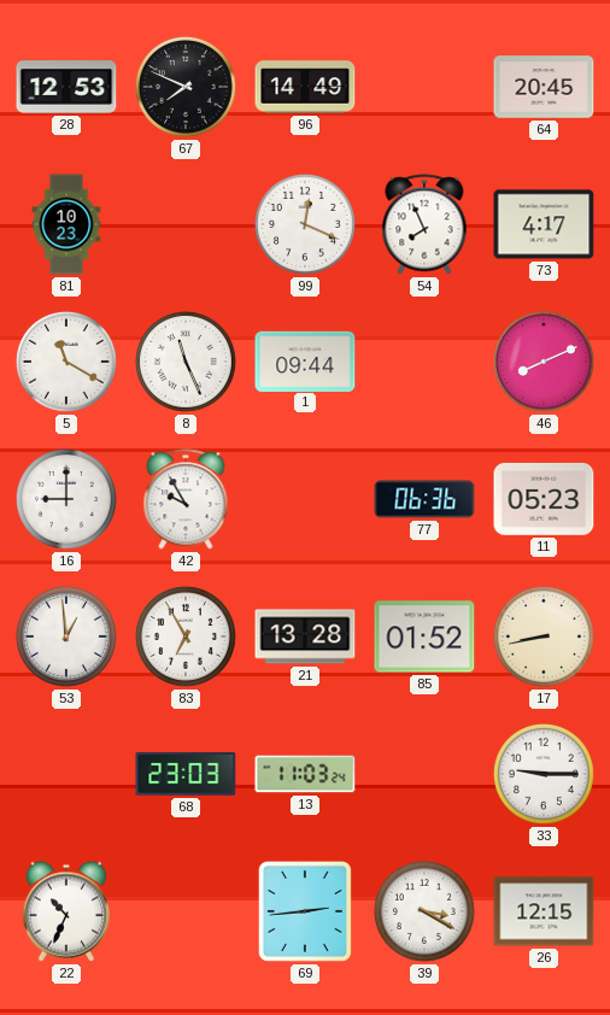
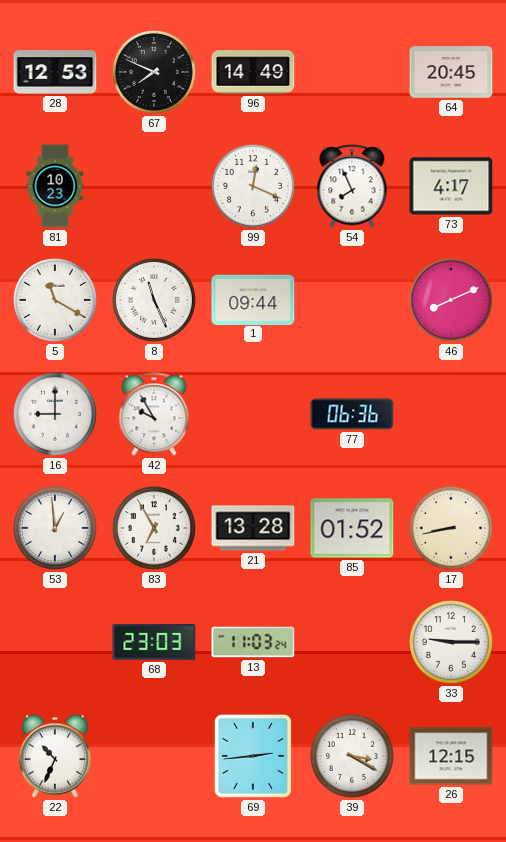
11: 05:23 -> none (544, 499)
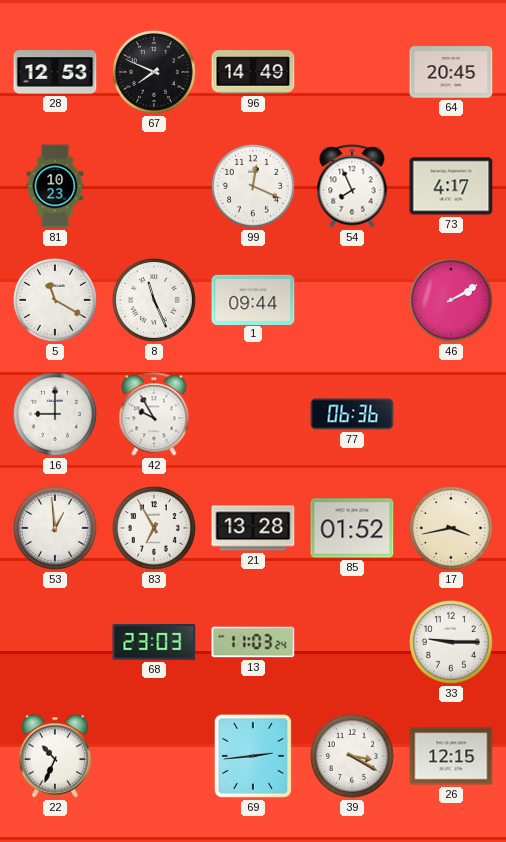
46: 8:11 -> 2:10 (451, 300)
17: 8:43 -> 3:43 (451, 528)
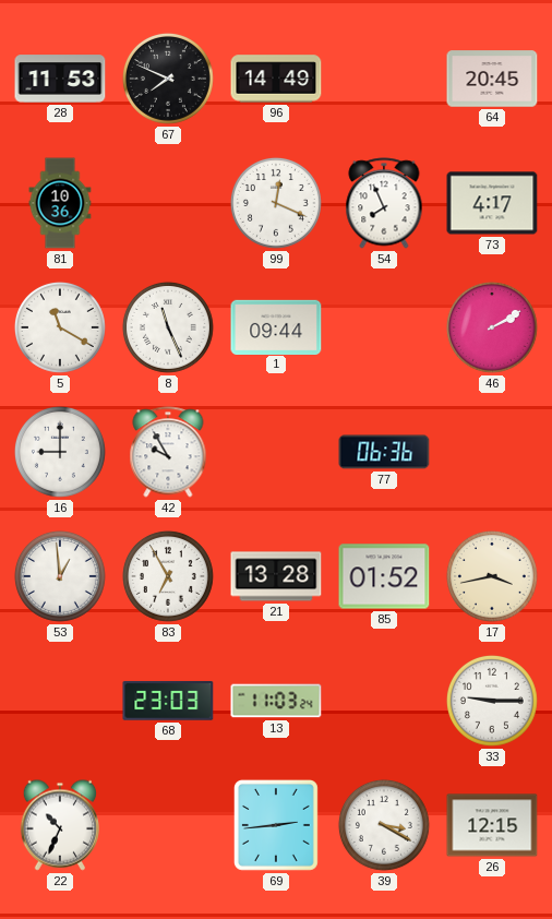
28: 12:53 -> 11:53 (60, 79)
81: 10:23 -> 10:36 (60, 203)
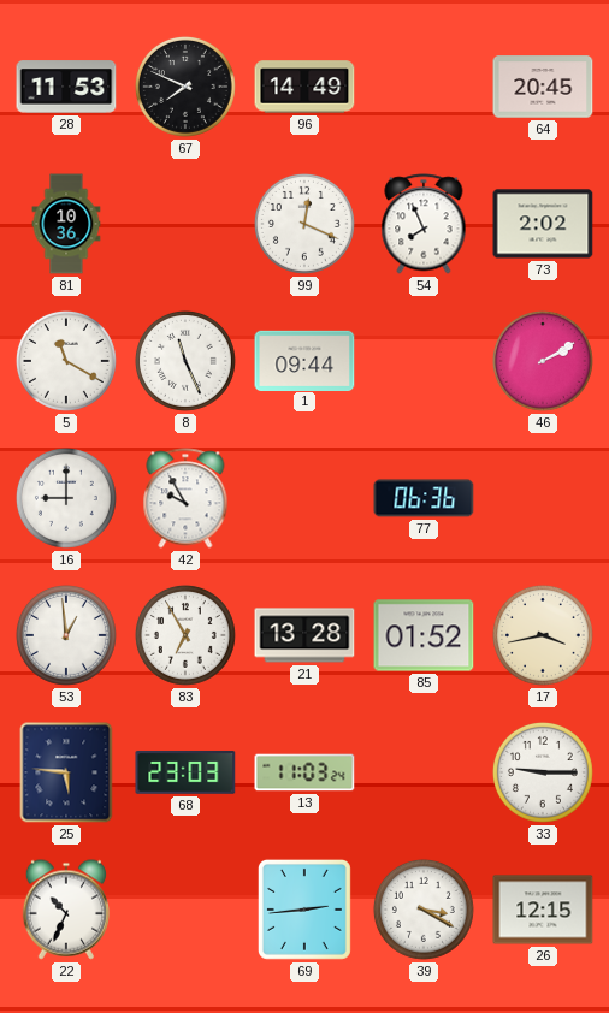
73: 4:17 -> 2:02 (543, 224)
25: none -> 5:46 (66, 772)
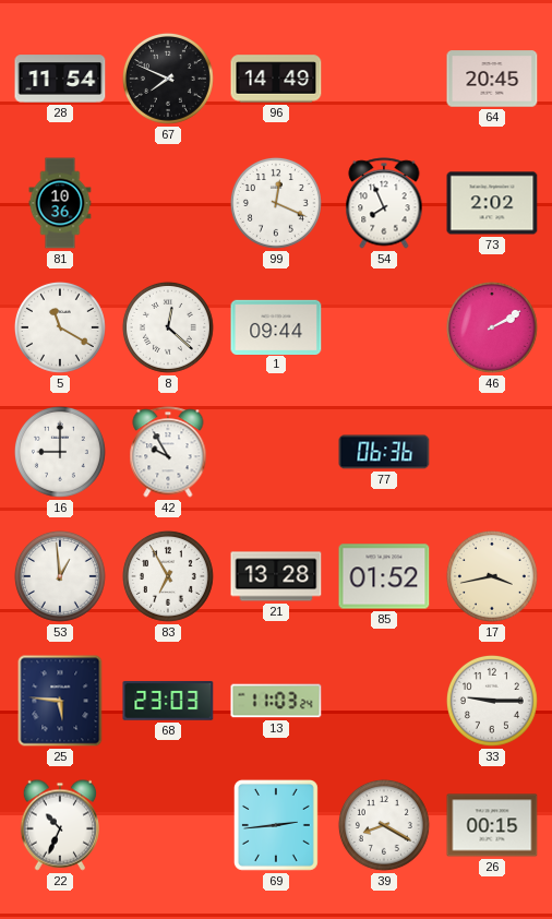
28: 11:53 -> 11:54 (60, 79)
8: 11:26 -> 12:22 (168, 327)
39: 3:20 -> 8:20 (384, 825)
26: 12:15 -> 00:15 (492, 825)
